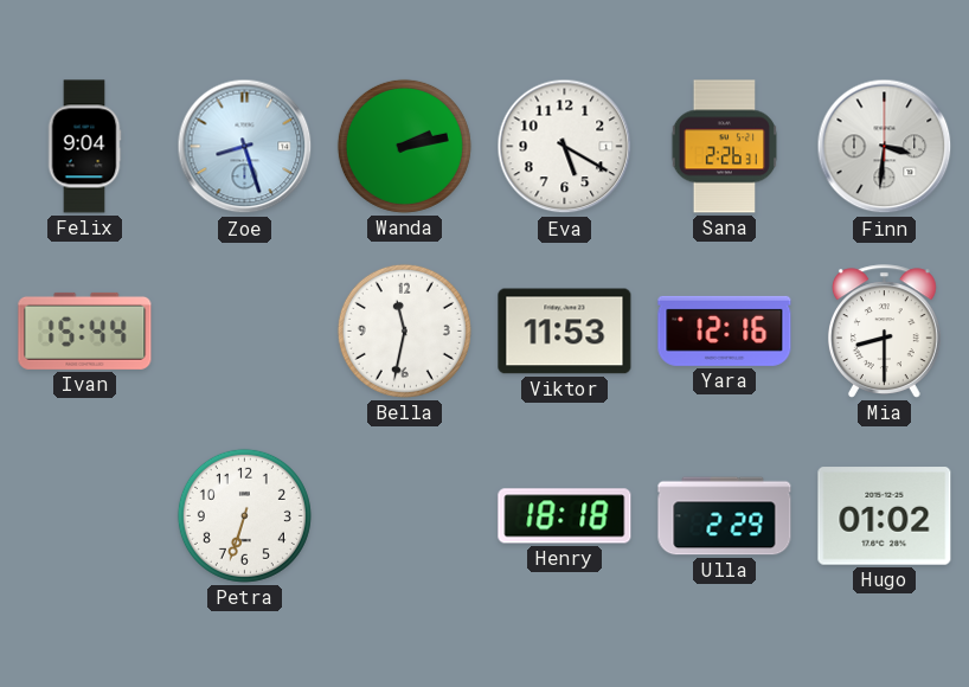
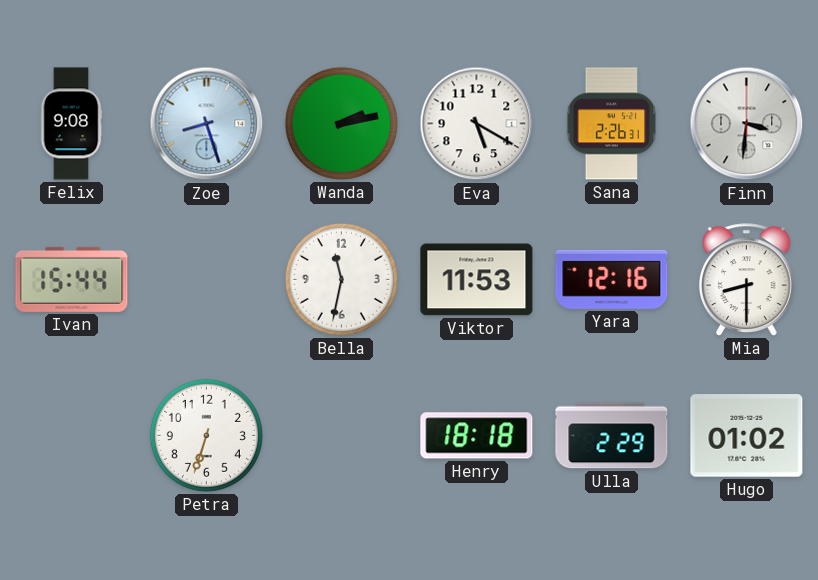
Felix: 9:04 -> 9:08 (71, 124)
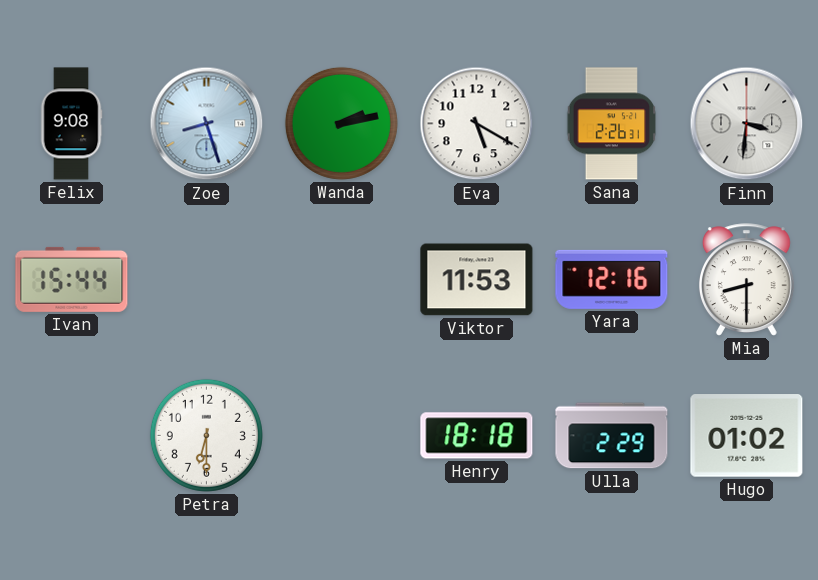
Bella: 11:32 -> none (341, 279)
Petra: 6:33 -> 6:30 (206, 435)
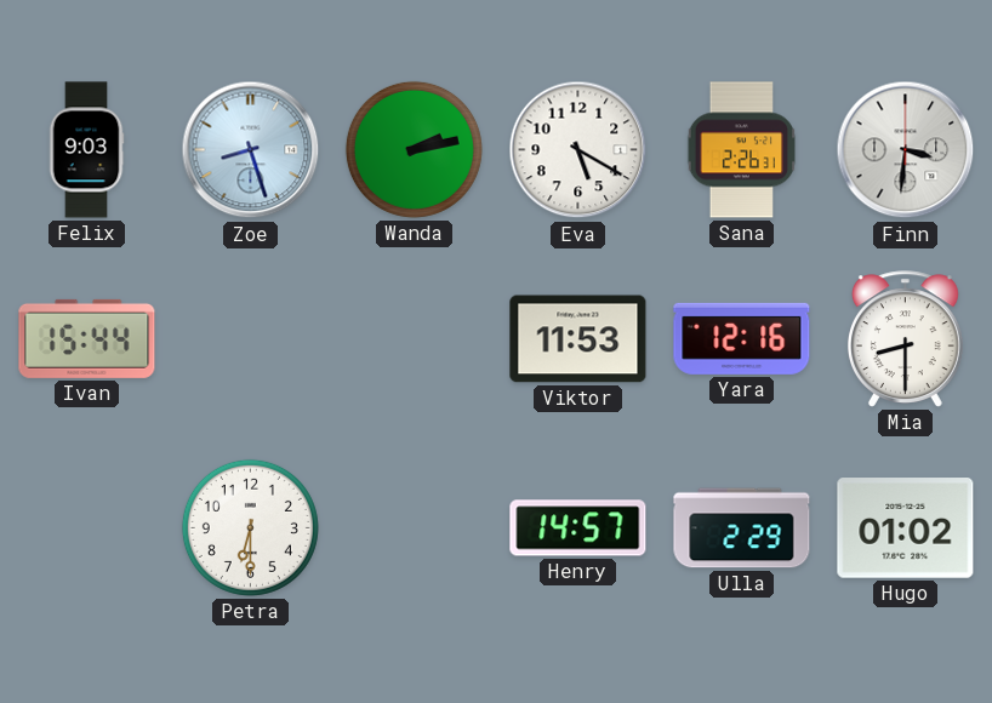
Felix: 9:08 -> 9:03 (86, 150)
Henry: 18:18 -> 14:57 (578, 528)
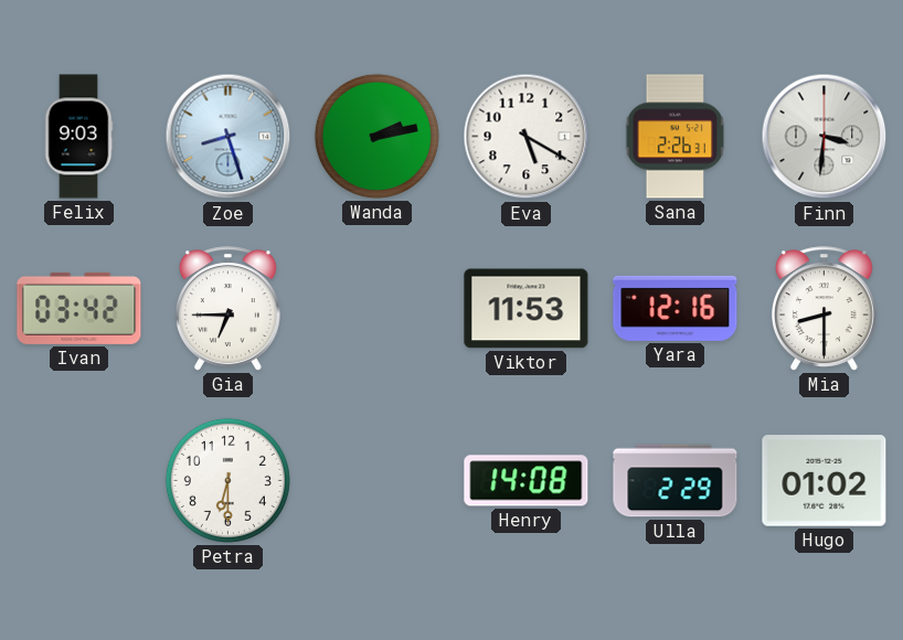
Ivan: 15:44 -> 03:42 (79, 308)
Gia: none -> 6:45 (227, 309)
Henry: 14:57 -> 14:08 (527, 481)
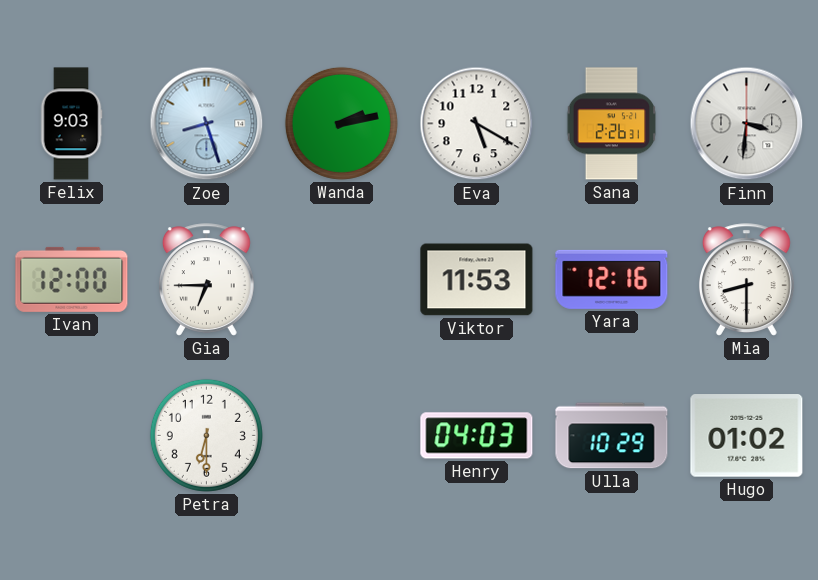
Ivan: 03:42 -> 12:00 (72, 279)
Henry: 14:08 -> 04:03 (477, 436)
Ulla: 2:29 -> 10:29 (612, 436)
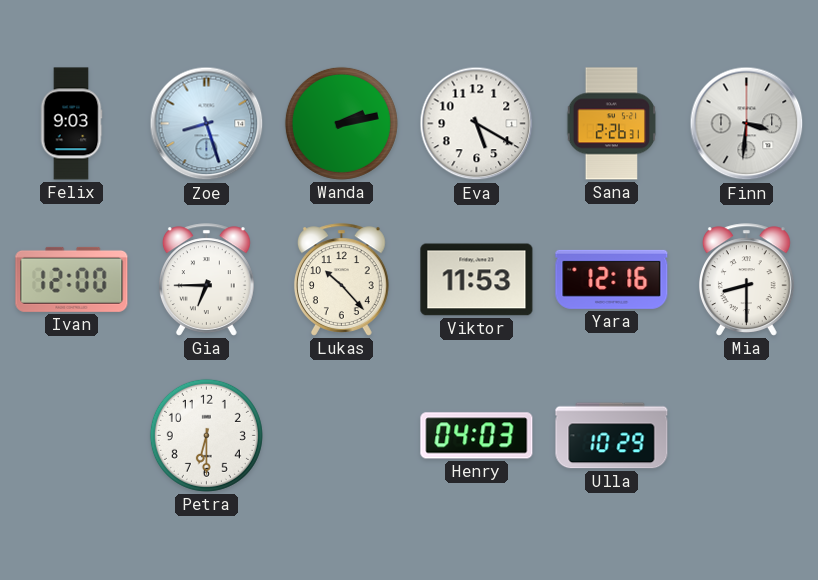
Lukas: none -> 10:23 (341, 280)
Hugo: 01:02 -> none (747, 436)
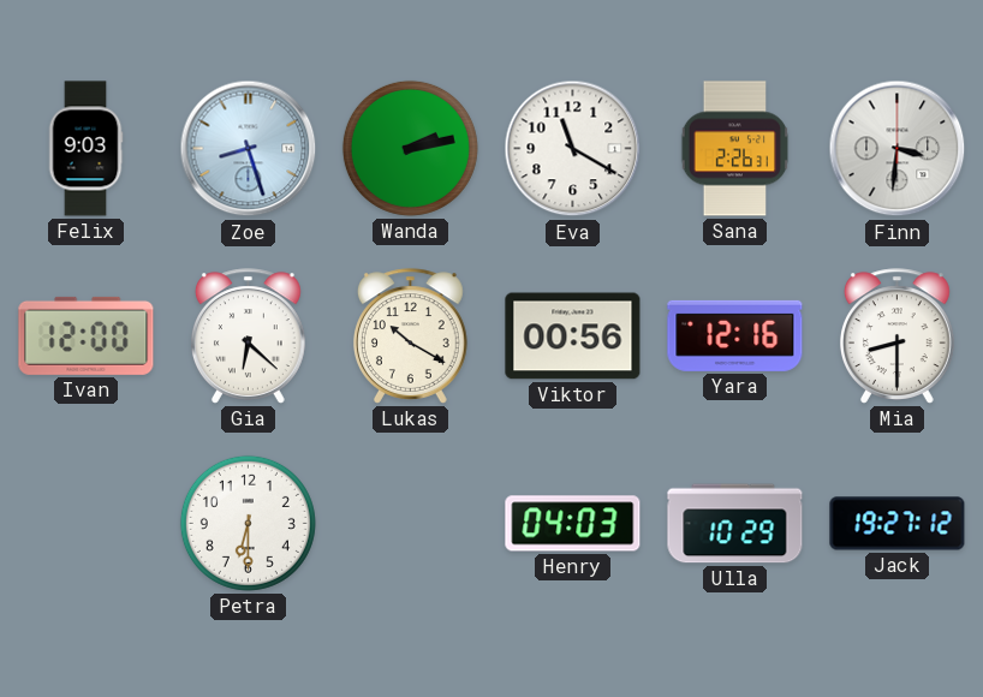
Eva: 5:20 -> 11:20 (573, 149)
Gia: 6:45 -> 6:22 (248, 336)
Lukas: 10:23 -> 10:20 (410, 336)
Viktor: 11:53 -> 00:56 (573, 336)
Jack: none -> 19:27 (898, 524)
